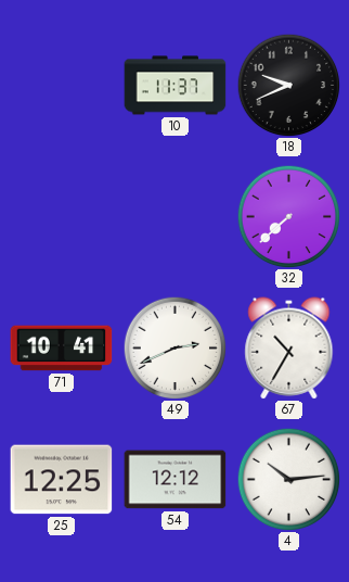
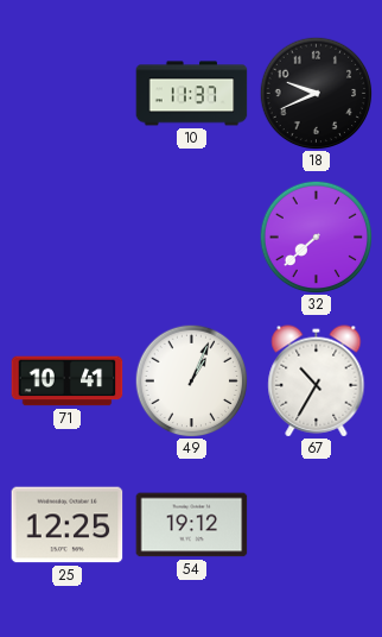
49: 2:41 -> 1:04 (191, 380)
54: 12:12 -> 19:12 (192, 525)
4: 10:14 -> none (288, 479)
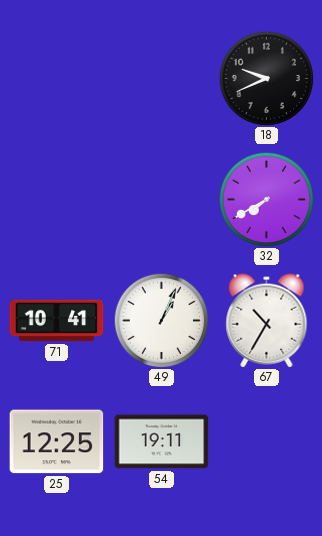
10: 11:37 -> none (192, 94)
32: 7:38 -> 7:40 (266, 199)
54: 19:12 -> 19:11 (162, 442)
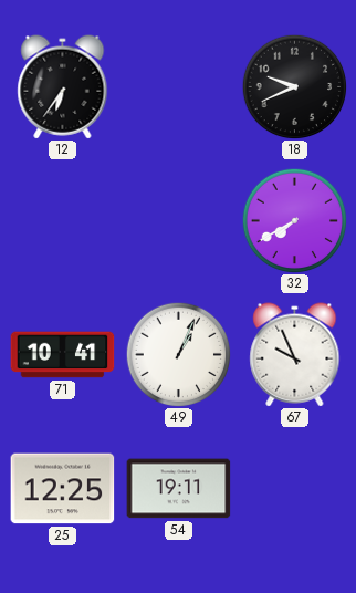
12: none -> 6:36 (63, 87)
67: 10:35 -> 9:56 (295, 355)
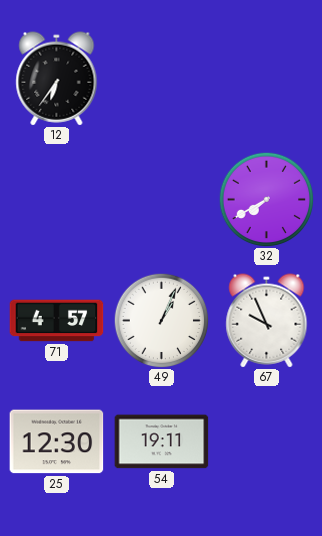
18: 9:41 -> none (294, 86)
71: 10:41 -> 4:57 (57, 321)
25: 12:25 -> 12:30 (57, 442)
